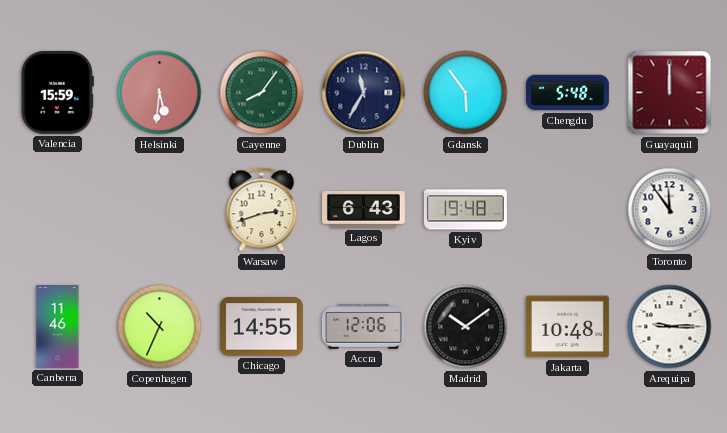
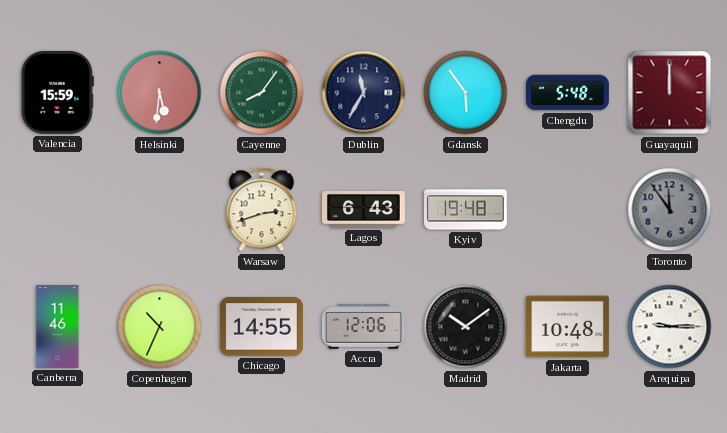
Toronto dial: white -> grey (670, 210)
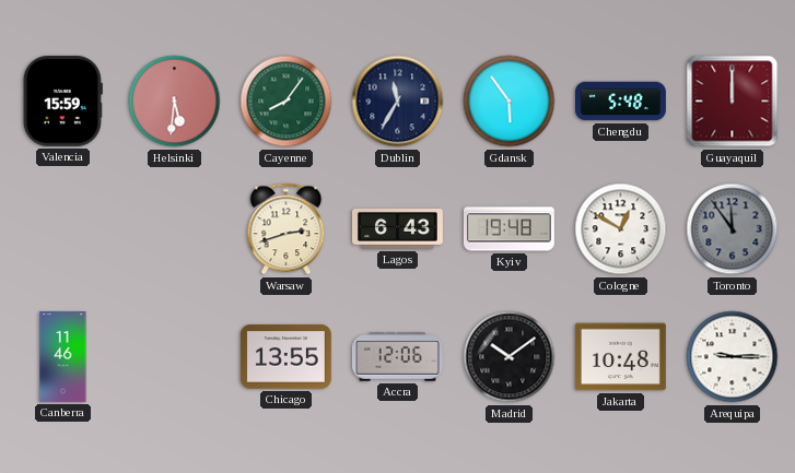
Cologne: none -> 12:50 (621, 229)
Copenhagen: 10:34 -> none (160, 327)
Chicago: 14:55 -> 13:55 (285, 357)
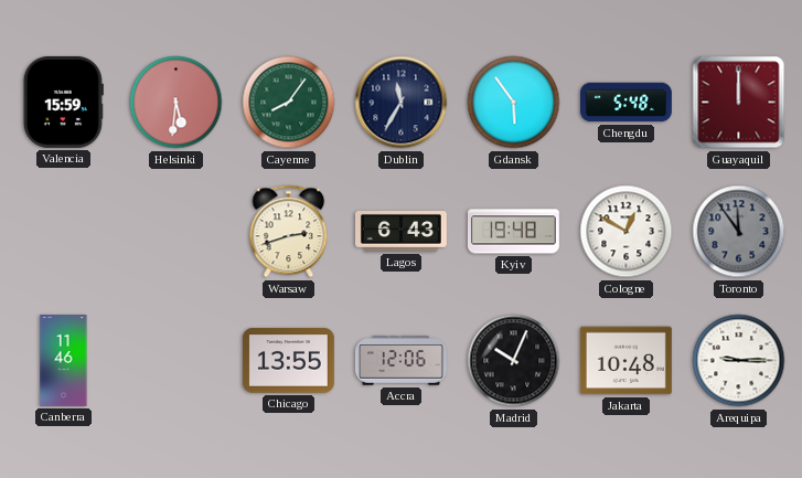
Madrid: 10:09 -> 10:04 (514, 361)
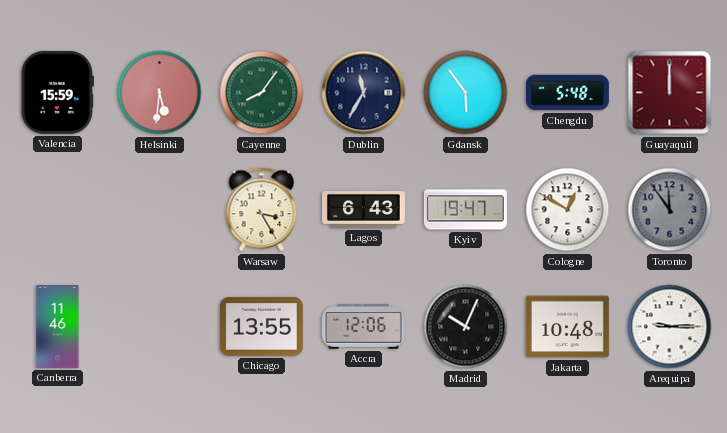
Warsaw: 2:42 -> 3:25 (262, 210)
Kyiv: 19:48 -> 19:47 (465, 210)
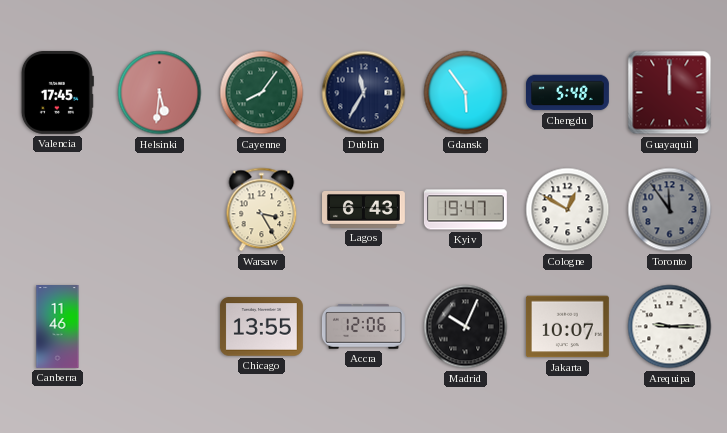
Valencia: 15:59 -> 17:45 (57, 92)
Jakarta: 10:48 -> 10:07 (567, 327)
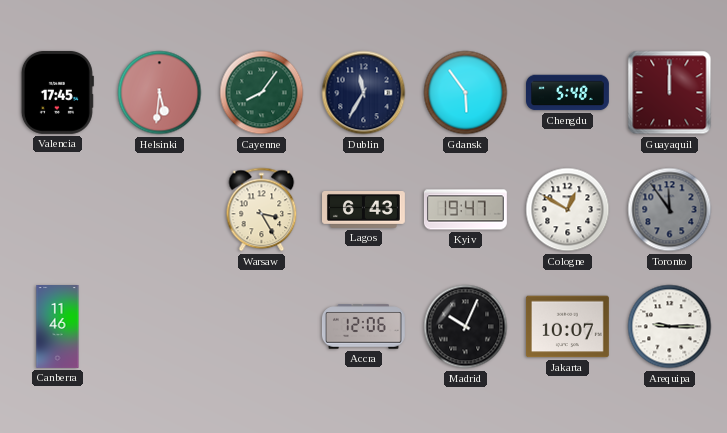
Chicago: 13:55 -> none (261, 327)
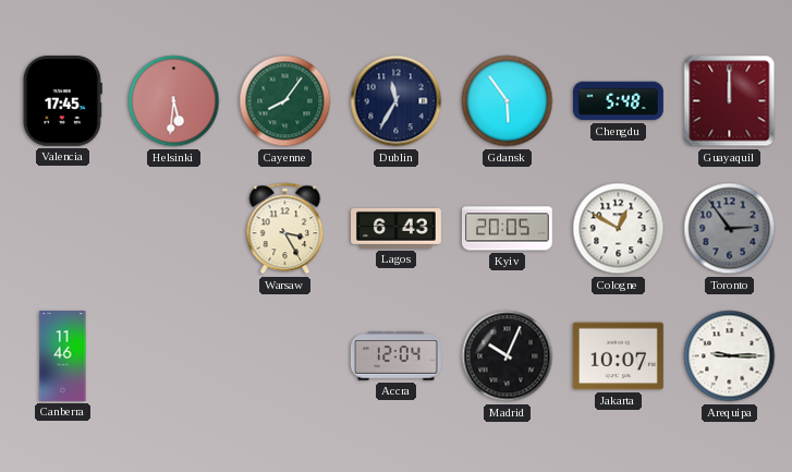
Kyiv: 19:47 -> 20:05 (507, 229)
Toronto: 11:54 -> 2:54 (730, 229)
Accra: 12:06 -> 12:04 (395, 356)
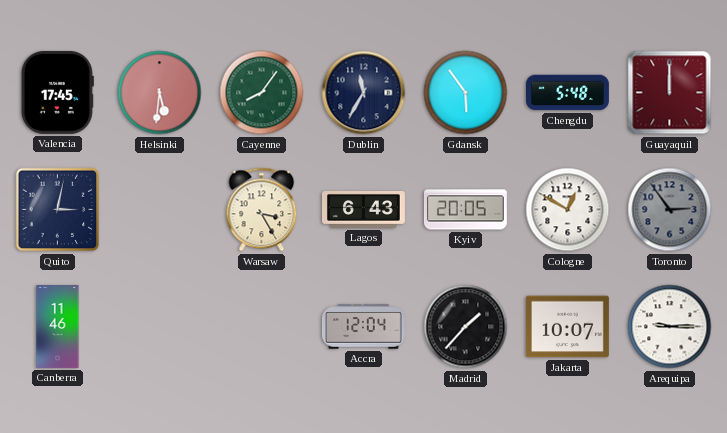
Quito: none -> 3:02 (58, 210)
Madrid: 10:04 -> 1:37 (466, 327)
